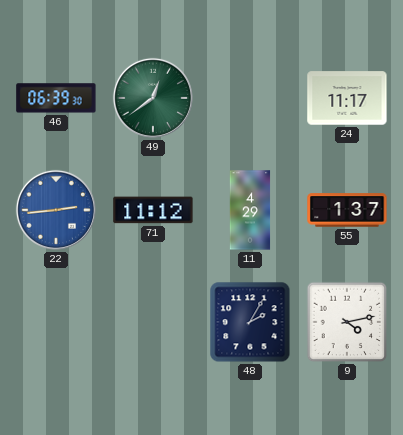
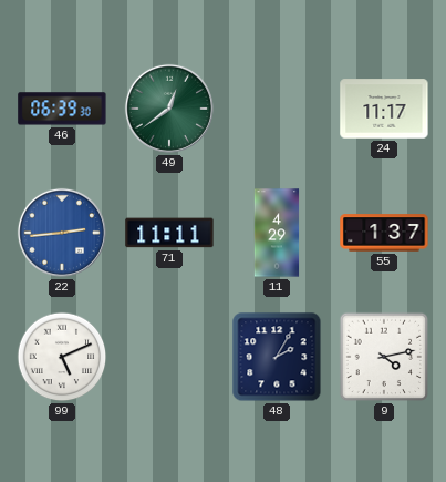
71: 11:12 -> 11:11 (169, 233)
99: none -> 5:11 (62, 357)
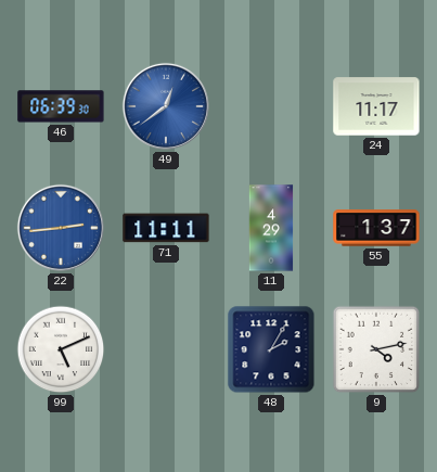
49 dial: green -> blue (166, 106)
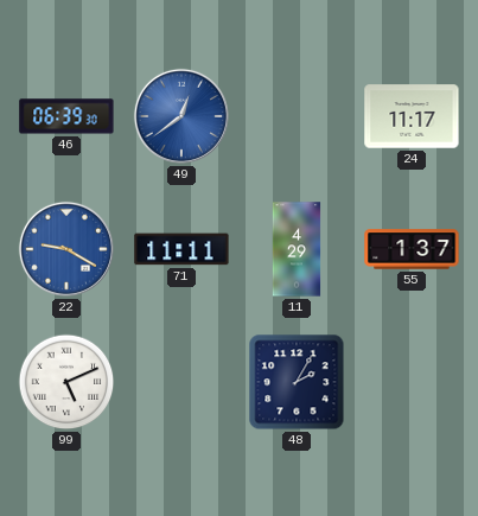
22: 2:44 -> 9:20 (66, 249)
9: 4:13 -> none (376, 349)
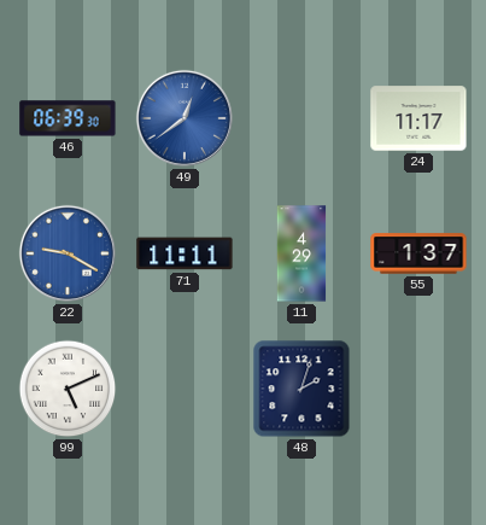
48: 2:05 -> 2:03 (301, 389)
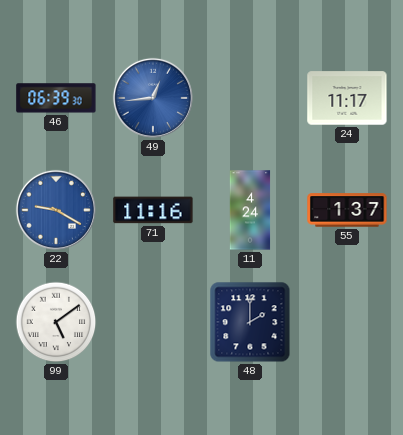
49: 12:39 -> 12:44 (153, 98)
71: 11:11 -> 11:16 (153, 210)
11: 4:29 -> 4:24 (250, 210)
99: 5:11 -> 5:09 (56, 322)
48: 2:03 -> 2:00 (250, 322)
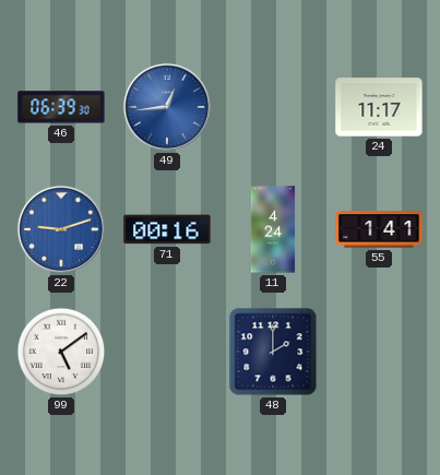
22: 9:20 -> 9:12 (61, 229)
71: 11:16 -> 00:16 (167, 229)
55: 1:37 -> 1:41 (379, 229)
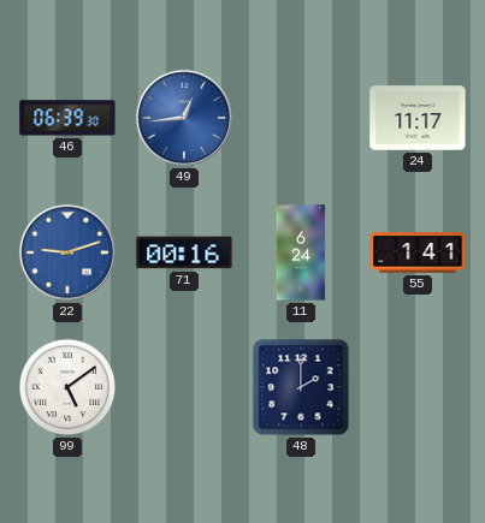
11: 4:24 -> 6:24 (301, 252)
